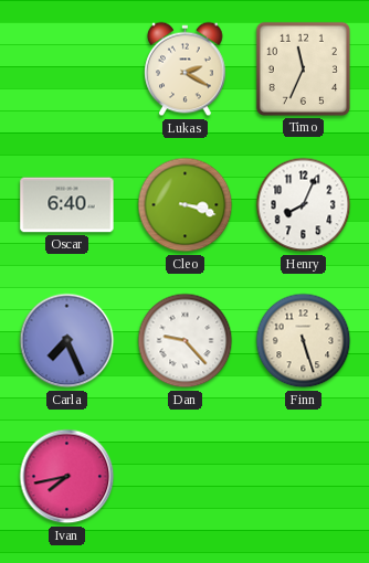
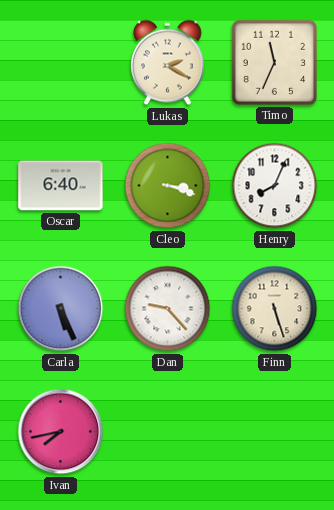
Carla: 7:26 -> 5:26 (61, 309)
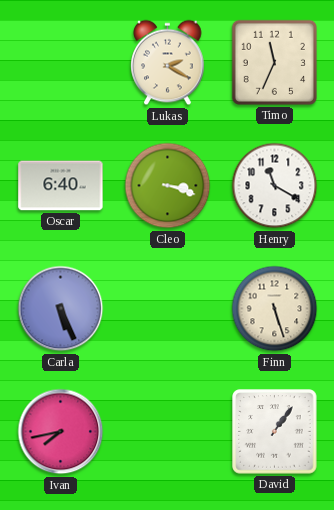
Henry: 8:04 -> 11:20 (275, 186)
Dan: 9:23 -> none (168, 309)
David: none -> 1:06 (275, 432)
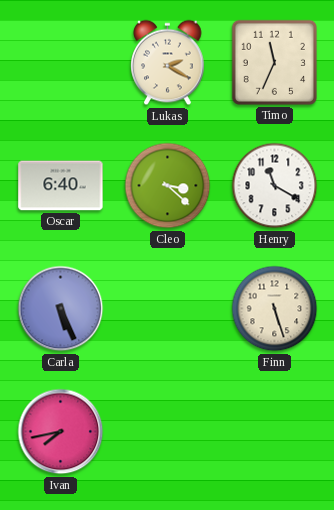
Cleo: 3:18 -> 3:22 (168, 186)
David: 1:06 -> none (275, 432)
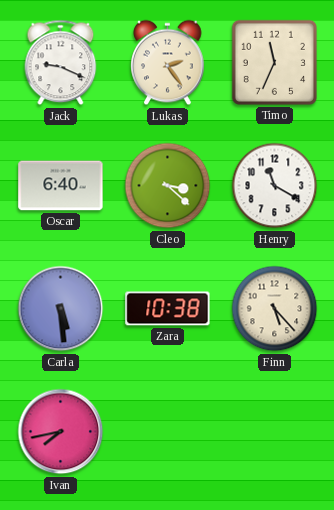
Jack: none -> 9:19 (61, 63)
Lukas: 2:20 -> 2:24 (168, 63)
Carla: 5:26 -> 5:29 (61, 309)
Zara: none -> 10:38 (168, 309)
Finn: 5:27 -> 5:23 (275, 309)
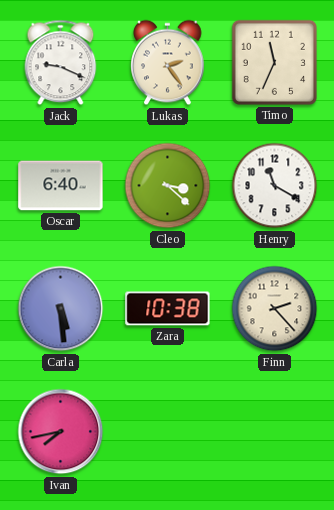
Finn: 5:23 -> 2:23 (275, 309)
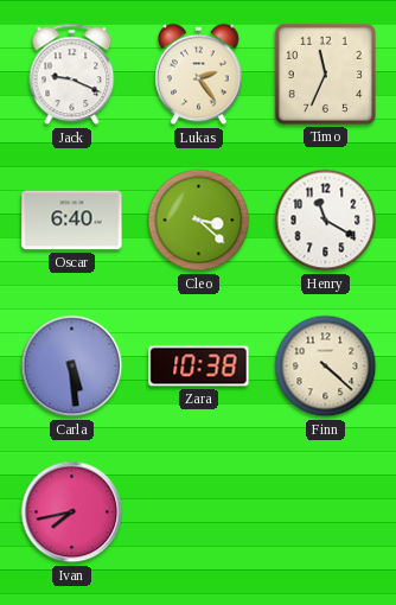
Finn: 2:23 -> 4:22 (326, 367)
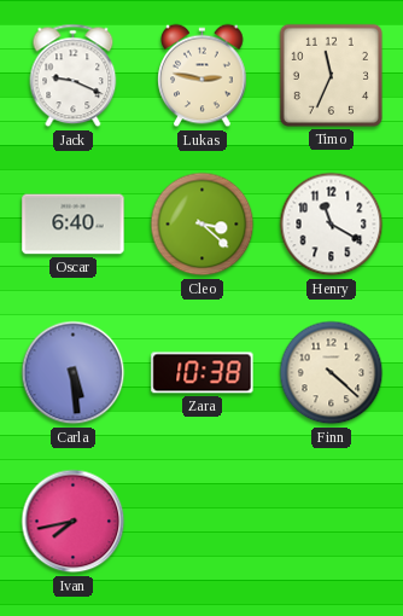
Lukas: 2:24 -> 2:47 (203, 76)
